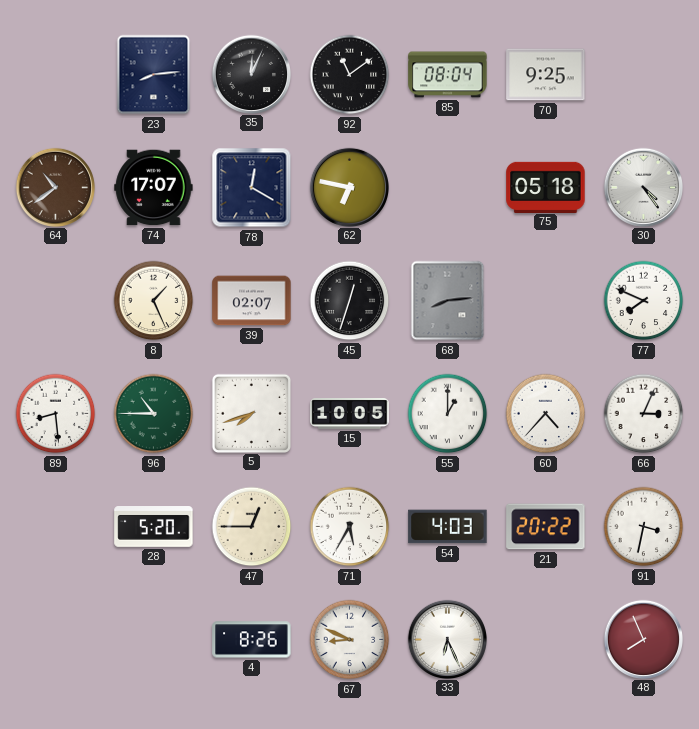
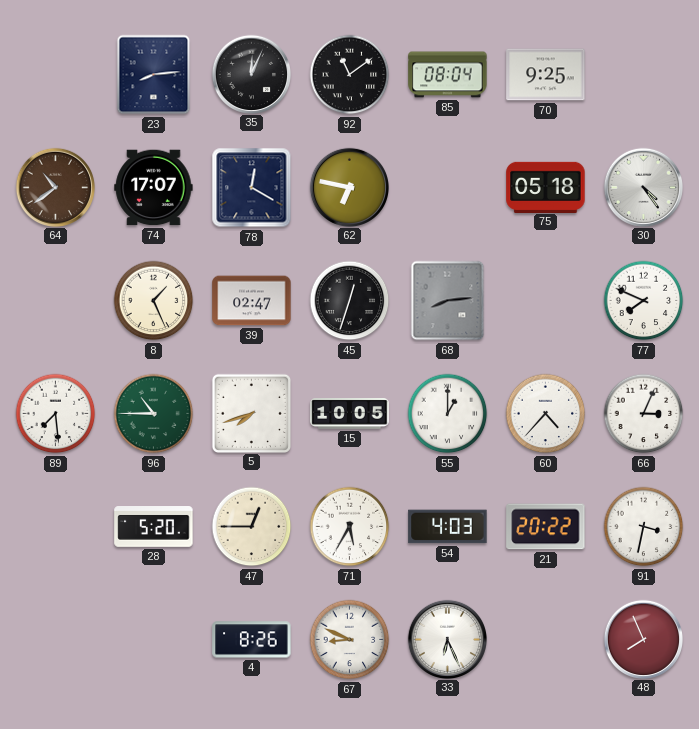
39: 02:07 -> 02:47 (252, 301)
89: 8:29 -> 7:29 (56, 414)
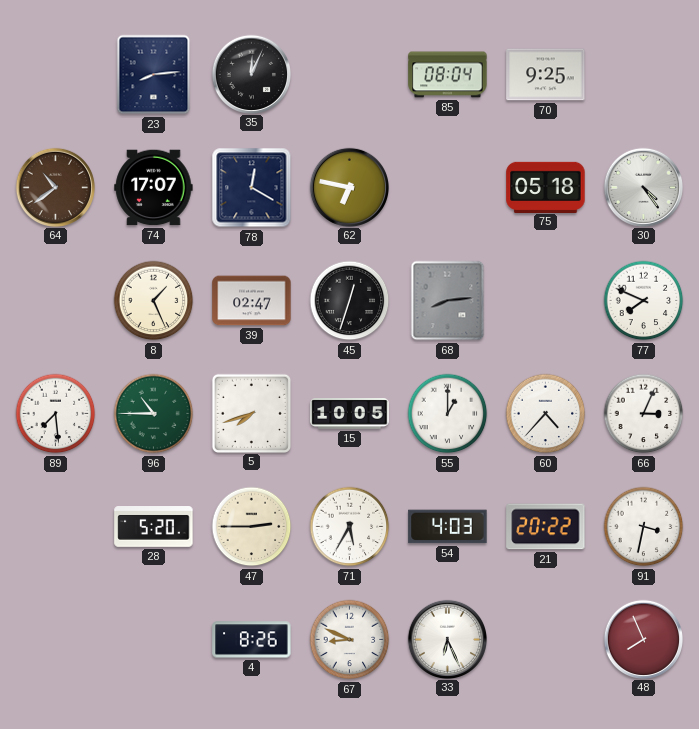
92: 11:09 -> none (350, 75)
47: 12:45 -> 2:45 (252, 527)
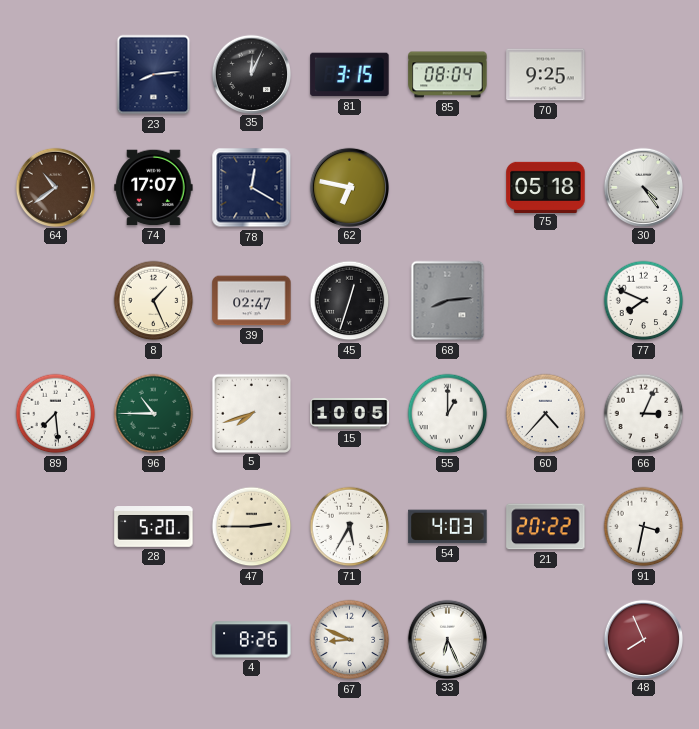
81: none -> 3:15 (350, 75)
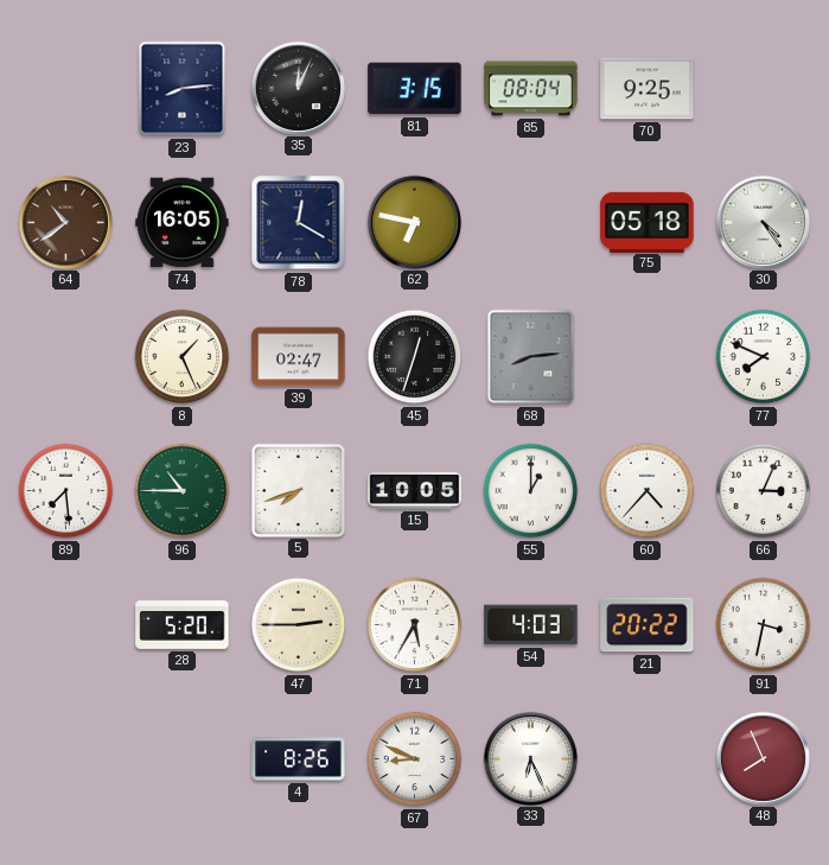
74: 17:07 -> 16:05 (183, 223)
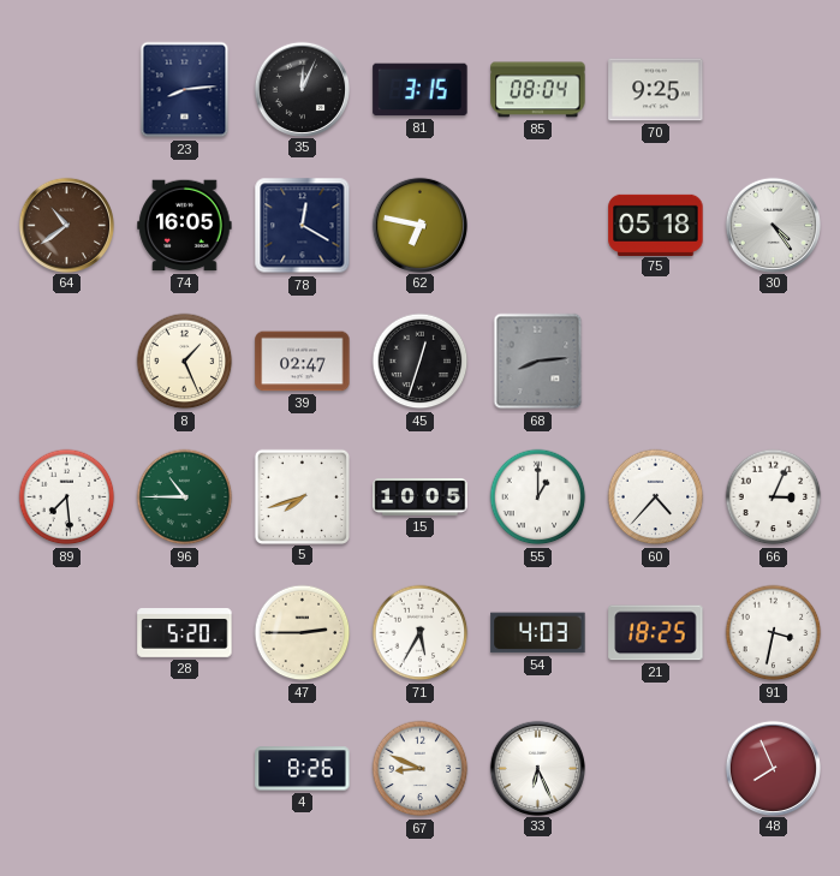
77: 7:49 -> none (764, 357)
21: 20:22 -> 18:25 (656, 633)
